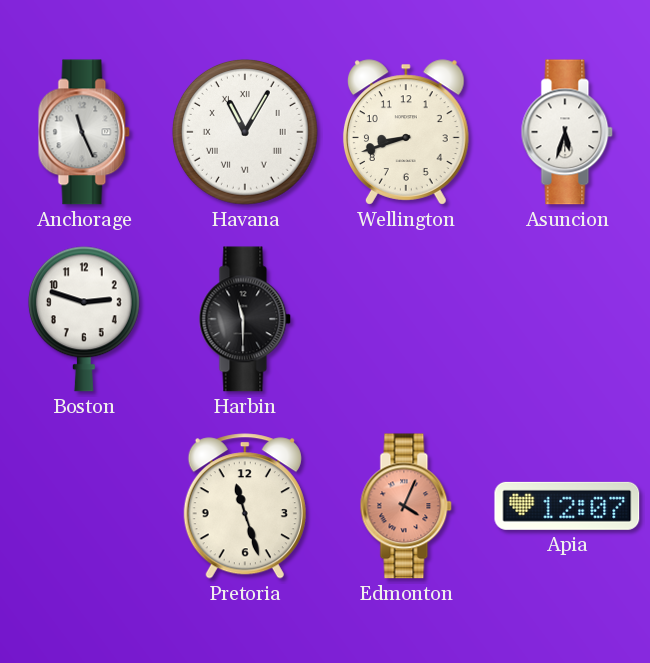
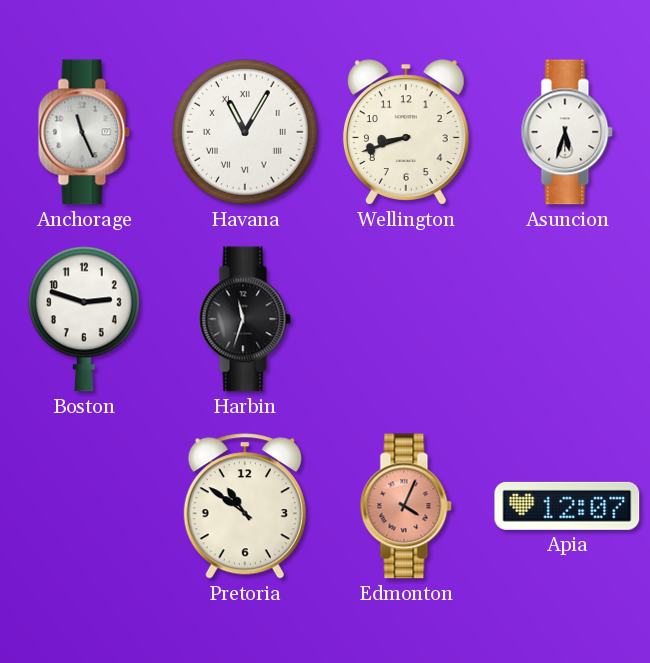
Harbin: 11:30 -> 11:33 (245, 319)
Pretoria: 11:27 -> 10:51 (245, 506)
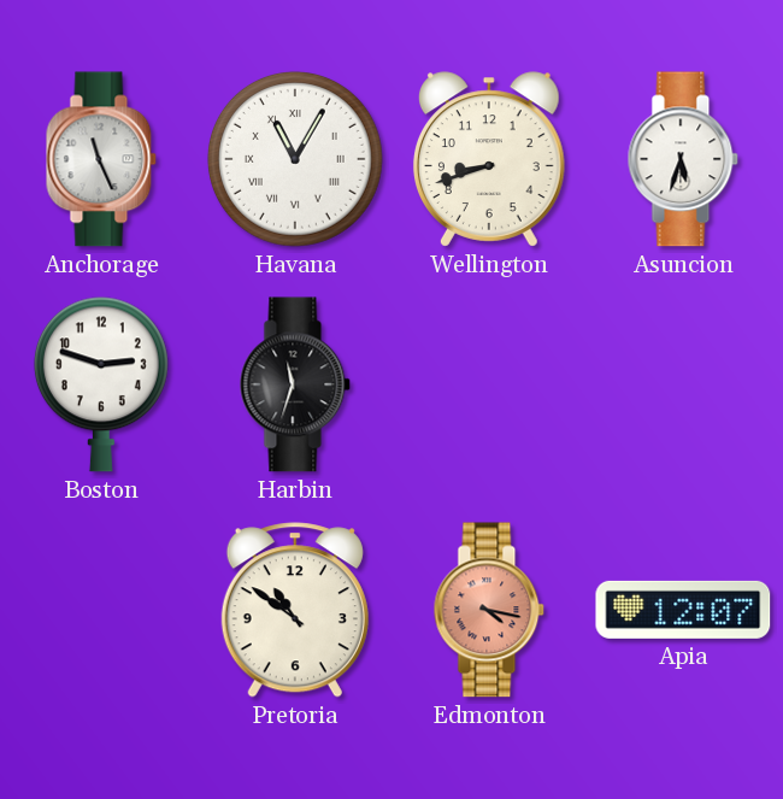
Edmonton: 4:04 -> 4:17 (489, 610)
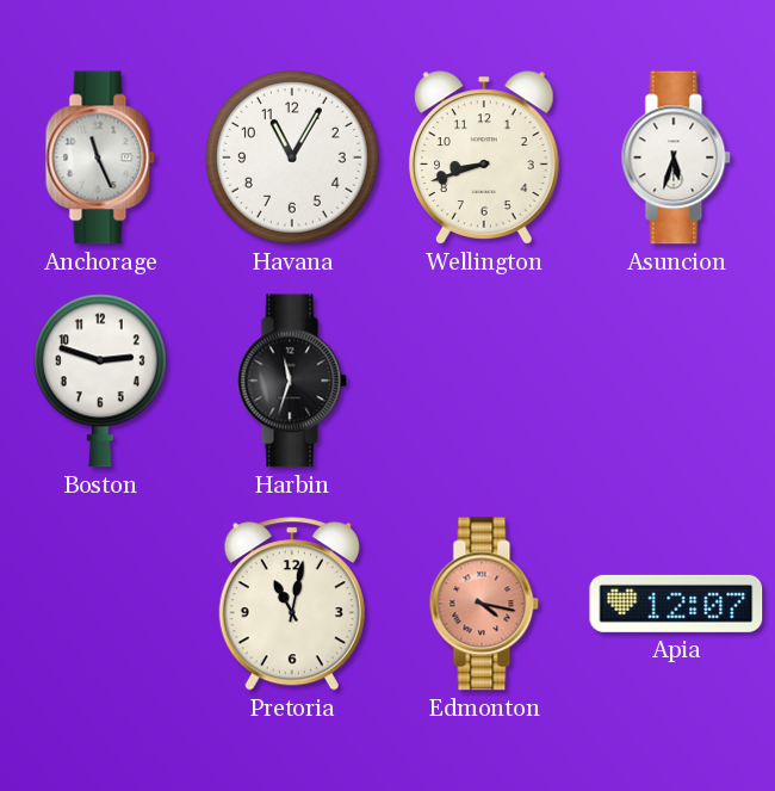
Havana numerals: Roman -> Arabic (292, 157)
Pretoria: 10:51 -> 11:02 (292, 604)
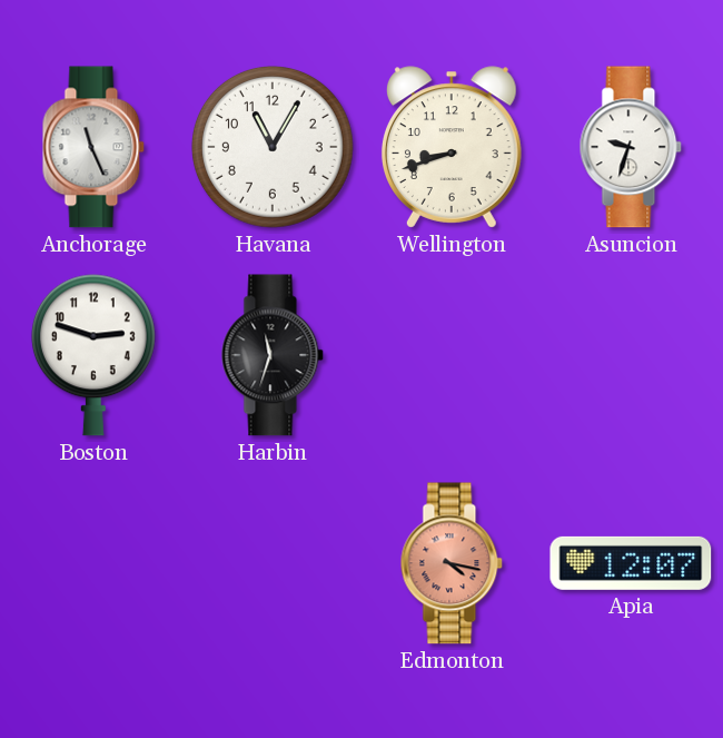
Asuncion: 5:33 -> 9:33 (631, 147)
Pretoria: 11:02 -> none (292, 604)
